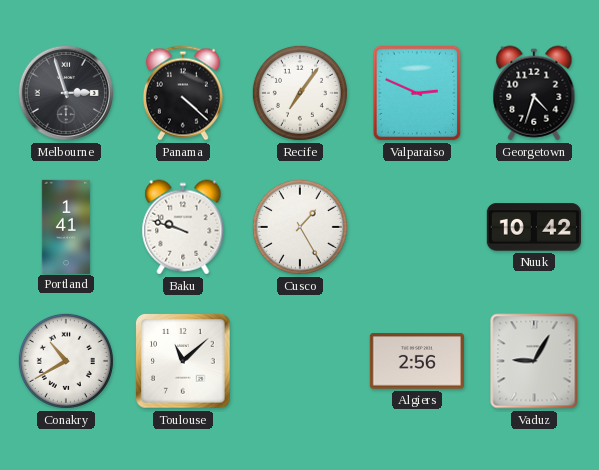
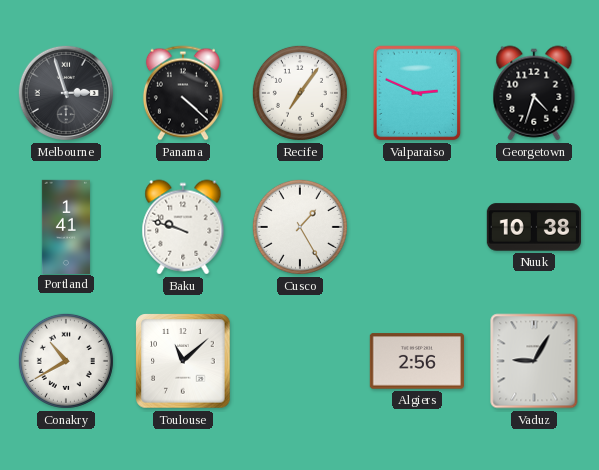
Nuuk: 10:42 -> 10:38 (534, 227)
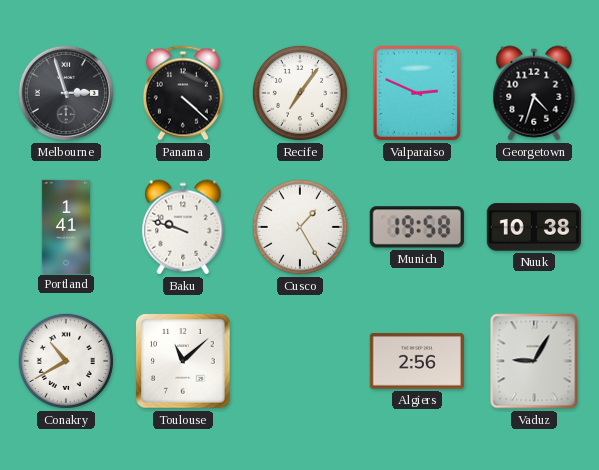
Munich: none -> 19:58 (417, 227)
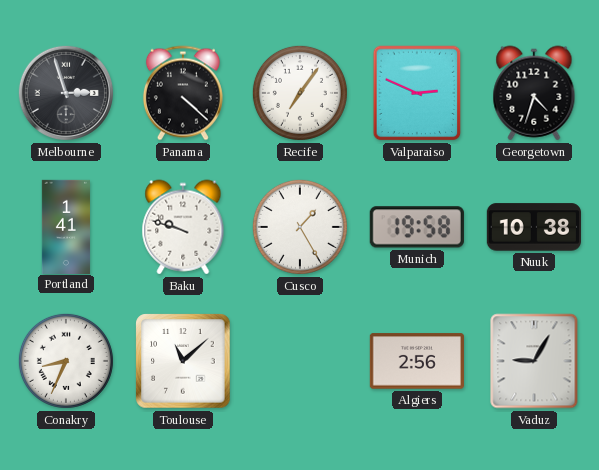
Conakry: 10:40 -> 8:34 (66, 361)
